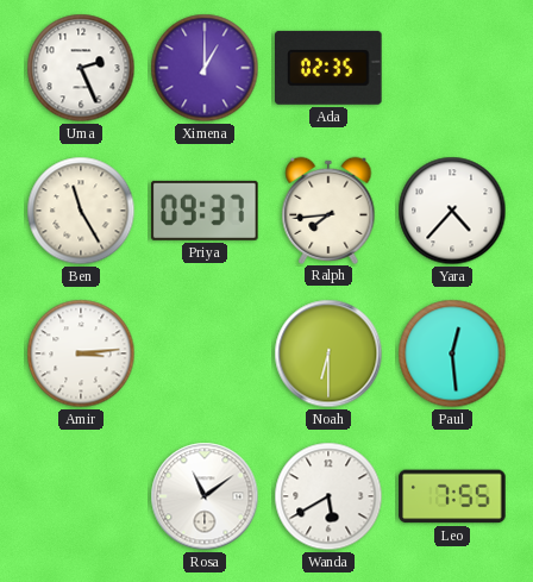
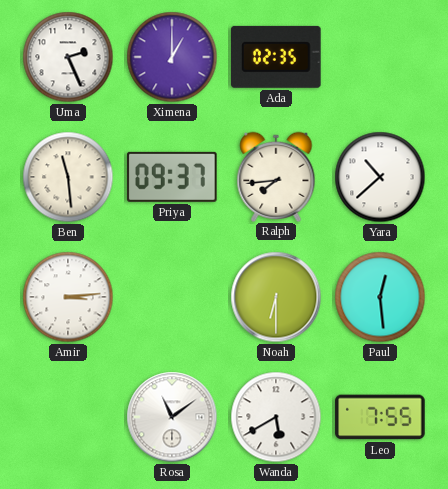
Ben: 11:25 -> 11:29 (68, 177)
Yara: 4:37 -> 10:38 (380, 177)
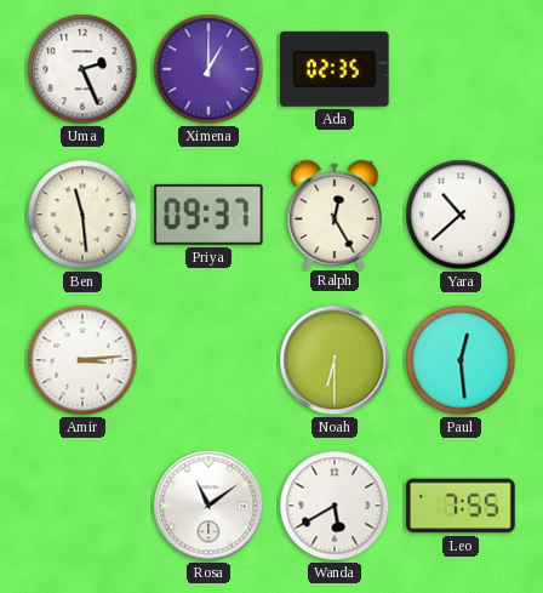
Ralph: 7:44 -> 12:25 (335, 213)
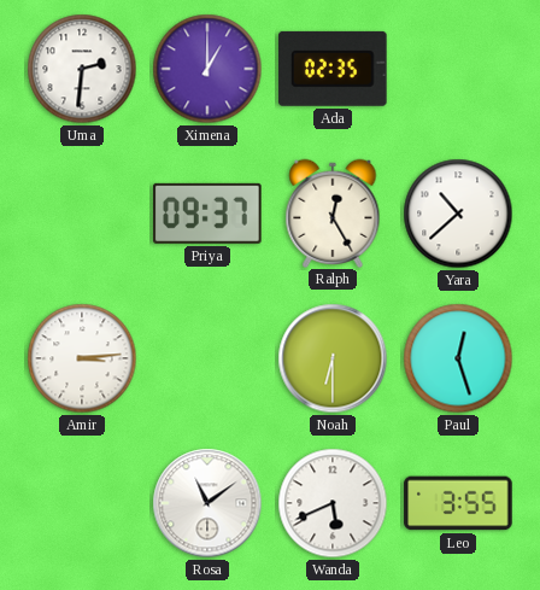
Uma: 2:26 -> 2:31 (82, 69)
Ben: 11:29 -> none (82, 215)
Paul: 12:29 -> 12:27 (458, 358)
Wanda: 5:40 -> 5:41 (333, 503)
Leo: 7:55 -> 3:55 (458, 503)
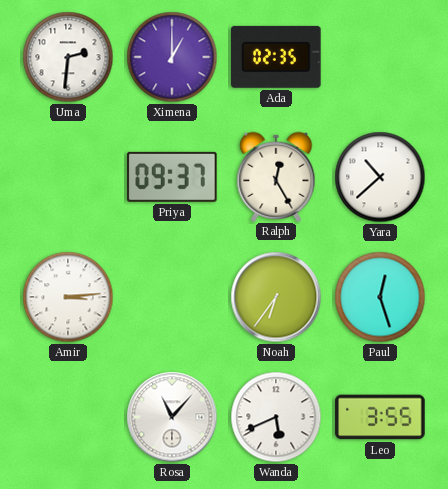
Noah: 6:30 -> 6:36 (276, 297)
Rosa: 11:09 -> 11:07 (172, 417)
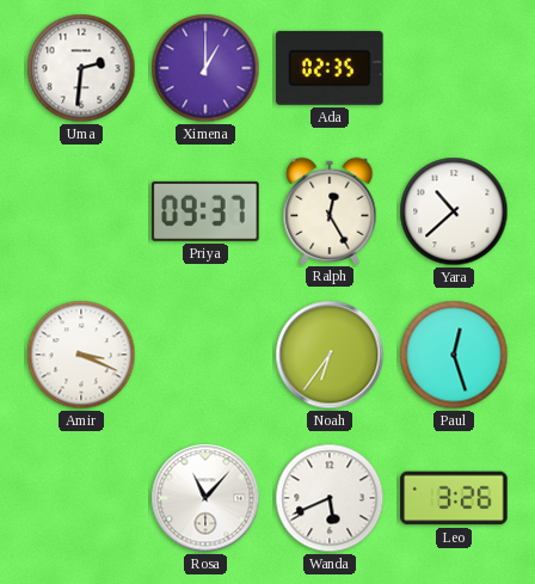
Amir: 3:14 -> 3:19 (81, 355)
Leo: 3:55 -> 3:26 (454, 498)
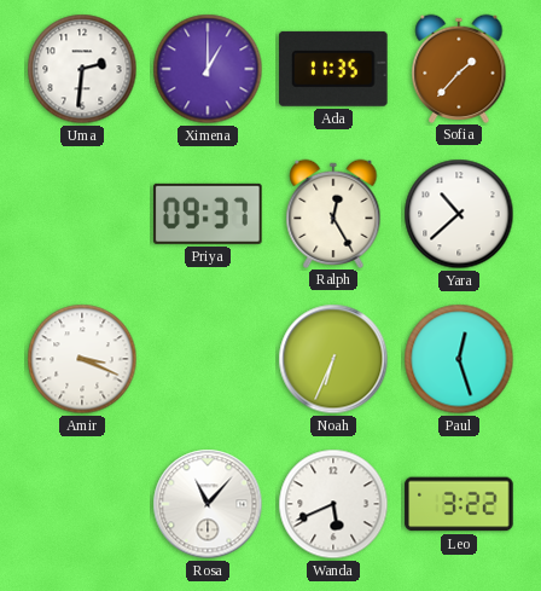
Ada: 02:35 -> 11:35 (335, 69)
Sofia: none -> 1:37 (459, 68)
Noah: 6:36 -> 6:34 (333, 359)
Leo: 3:26 -> 3:22 (459, 504)
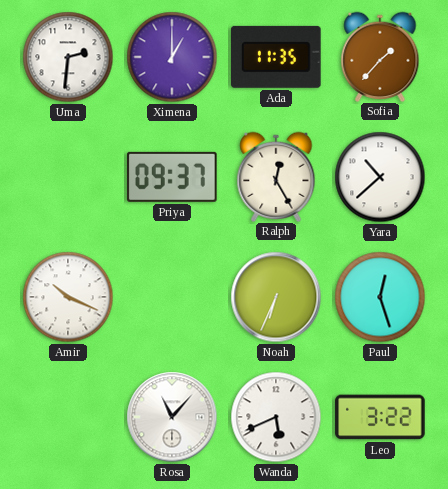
Amir: 3:19 -> 10:19 (68, 297)
